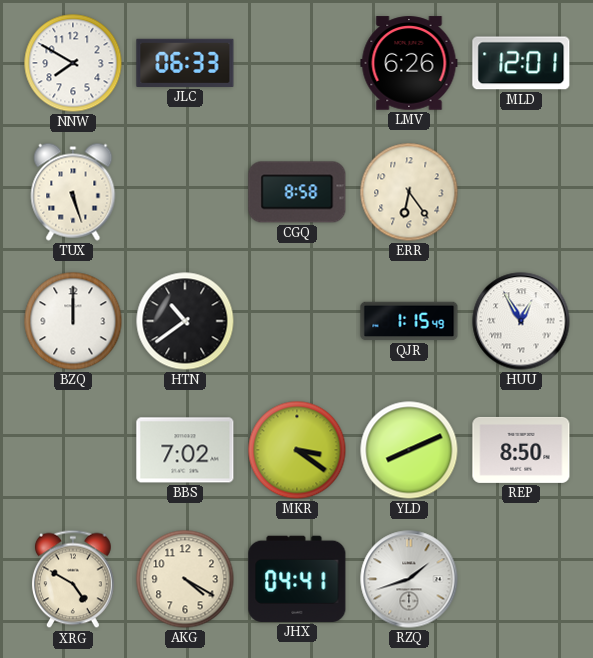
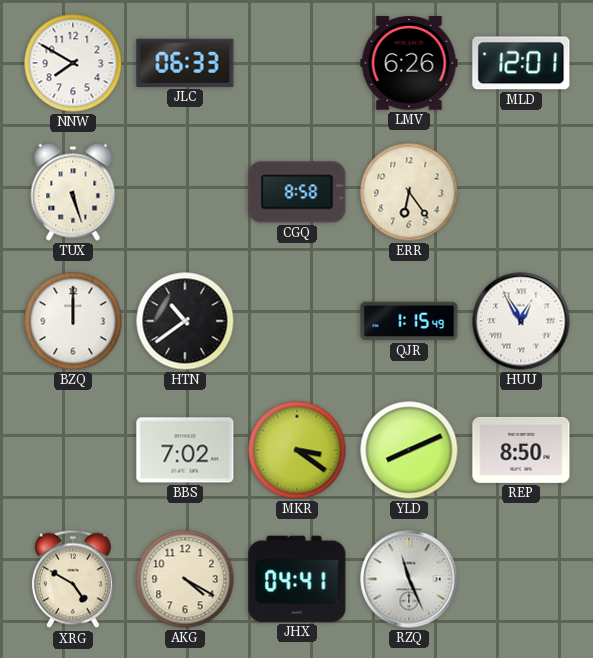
RZQ: 1:42 -> 11:26 (409, 579)
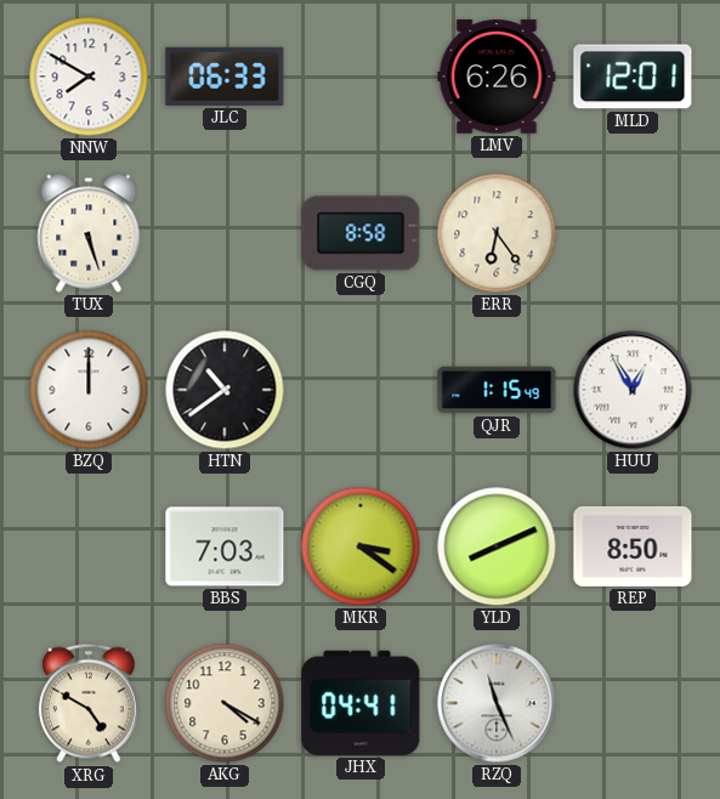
BBS: 7:02 -> 7:03 (225, 546)
